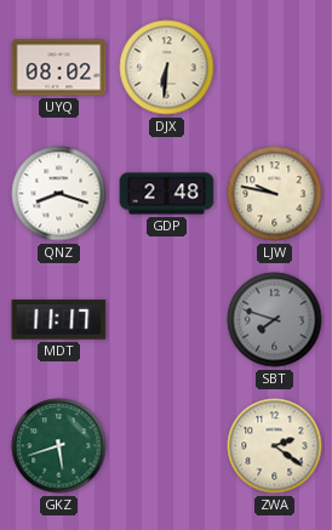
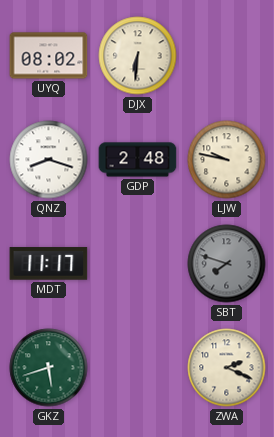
ZWA: 2:21 -> 2:19 (227, 368)
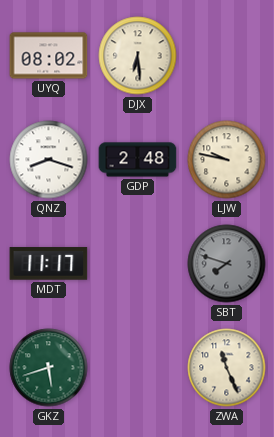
DJX: 6:31 -> 6:29 (138, 56)
ZWA: 2:19 -> 11:26 (227, 368)
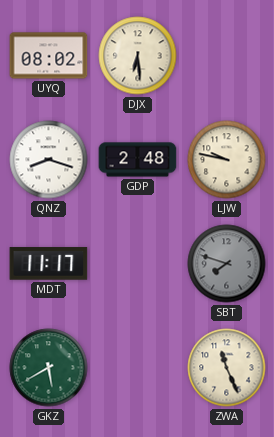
GKZ: 5:42 -> 5:40 (49, 368)
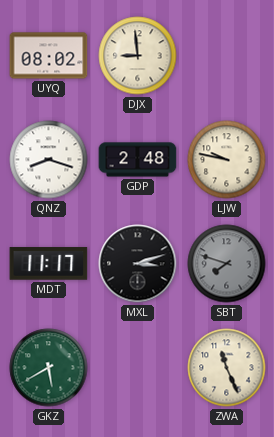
DJX: 6:29 -> 8:59 (138, 56)
MXL: none -> 3:12 (138, 264)
